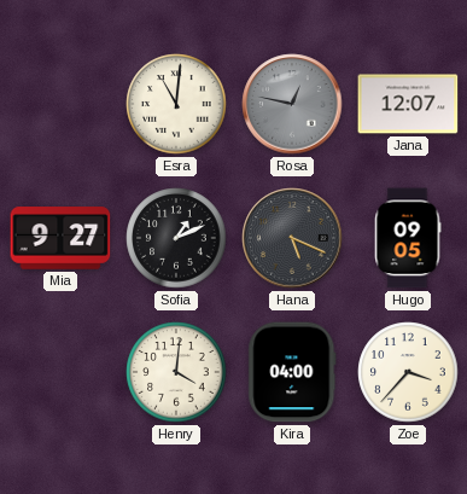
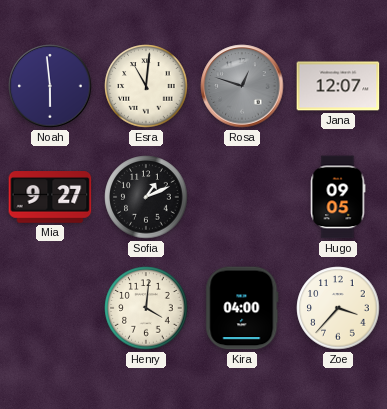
Noah: none -> 5:59 (50, 86)
Rosa: 12:47 -> 12:48 (242, 86)
Hana: 5:19 -> none (292, 238)
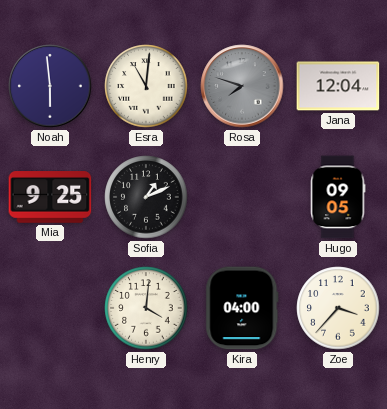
Rosa: 12:48 -> 7:48 (242, 86)
Jana: 12:07 -> 12:04 (338, 86)
Mia: 9:27 -> 9:25 (50, 197)
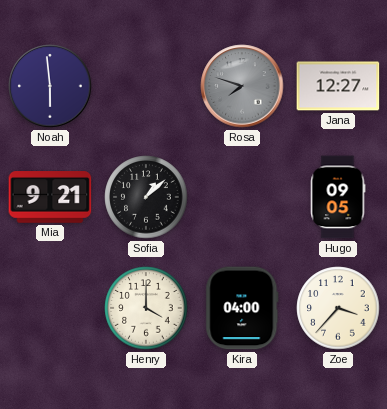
Esra: 11:01 -> none (146, 86)
Jana: 12:04 -> 12:27 (338, 86)
Mia: 9:25 -> 9:21 (50, 197)
Sofia: 1:11 -> 1:08 (146, 197)
Henry: 4:01 -> 4:00 (146, 308)
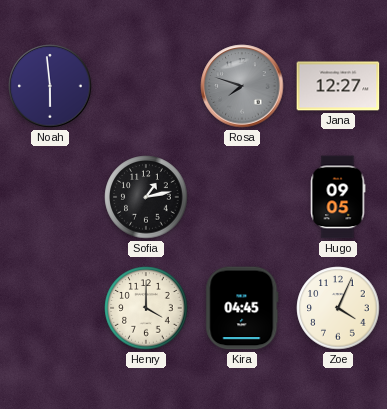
Mia: 9:21 -> none (50, 197)
Sofia: 1:08 -> 1:13 (146, 197)
Kira: 04:00 -> 04:45 (242, 308)
Zoe: 3:37 -> 4:04 (338, 308)
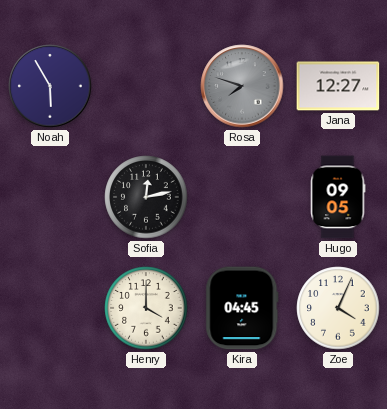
Noah: 5:59 -> 5:55 (50, 86)
Sofia: 1:13 -> 12:13 (146, 197)
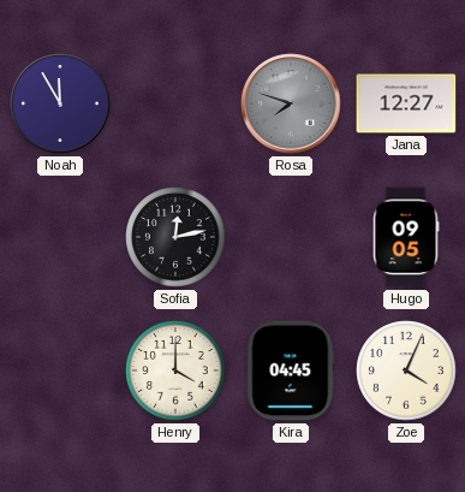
Noah: 5:55 -> 11:55 (60, 103)
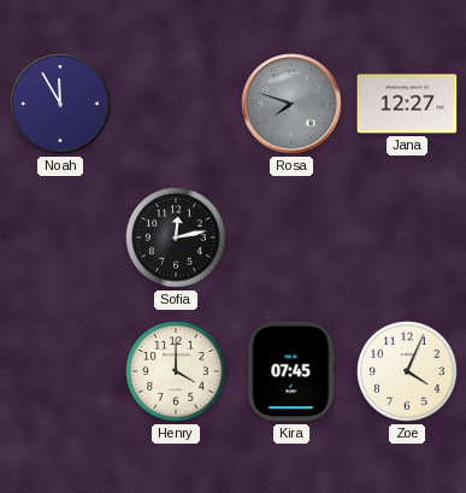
Hugo: 09:05 -> none (406, 237)
Kira: 04:45 -> 07:45 (291, 371)
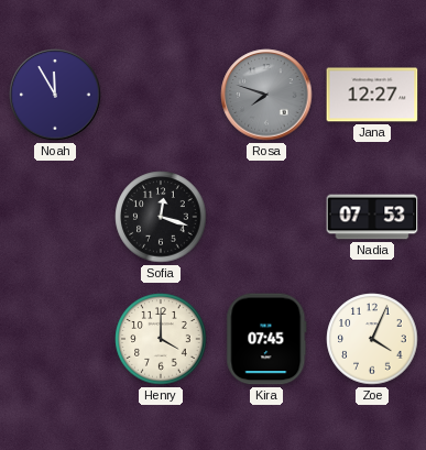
Sofia: 12:13 -> 12:18 (161, 217)
Nadia: none -> 07:53 (372, 217)
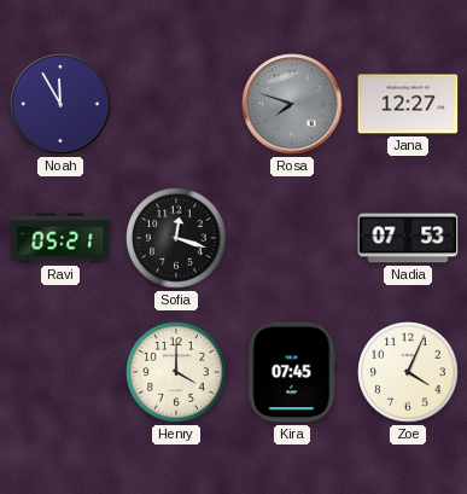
Ravi: none -> 05:21 (60, 238)
